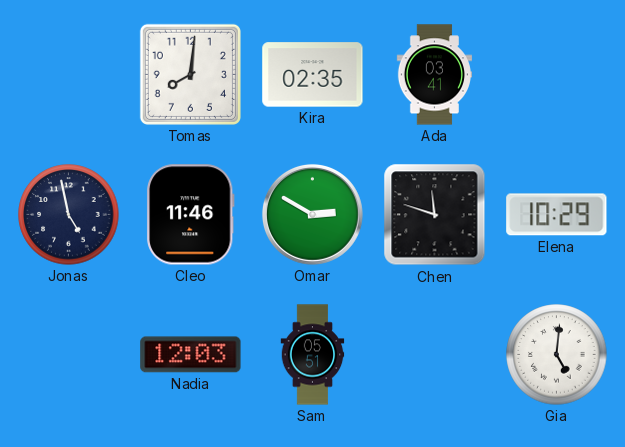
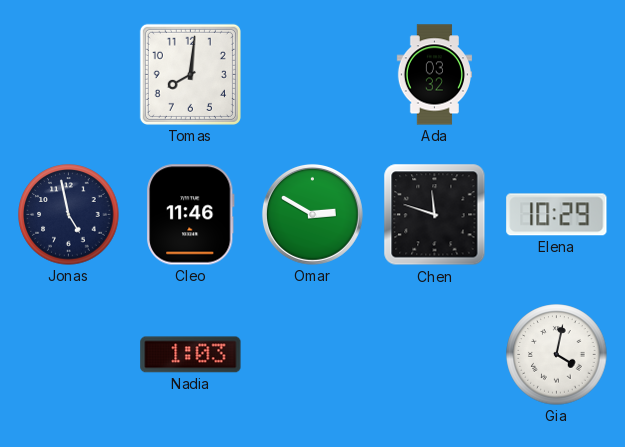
Kira: 02:35 -> none (313, 75)
Ada: 03:41 -> 03:32 (434, 75)
Nadia: 12:03 -> 1:03 (191, 355)
Sam: 05:51 -> none (313, 355)
Gia: 5:01 -> 4:02 (557, 355)
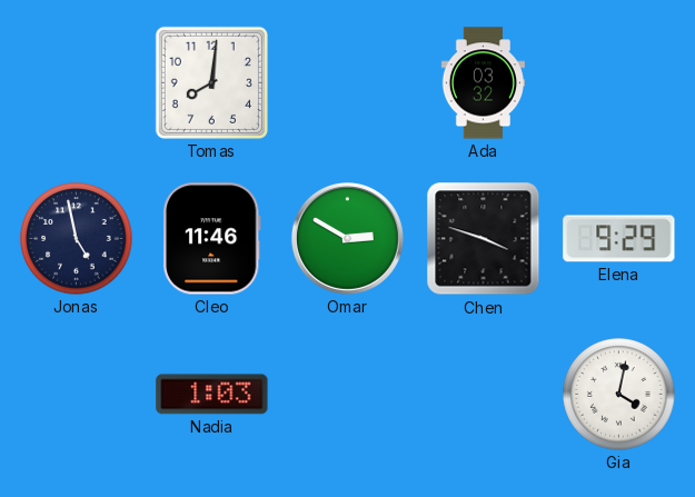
Chen: 11:48 -> 3:48 (484, 239)
Elena: 10:29 -> 9:29 (619, 239)
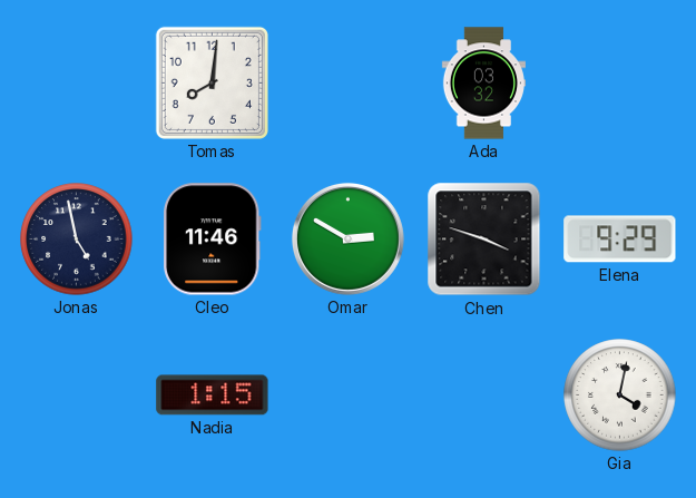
Nadia: 1:03 -> 1:15 (213, 396)
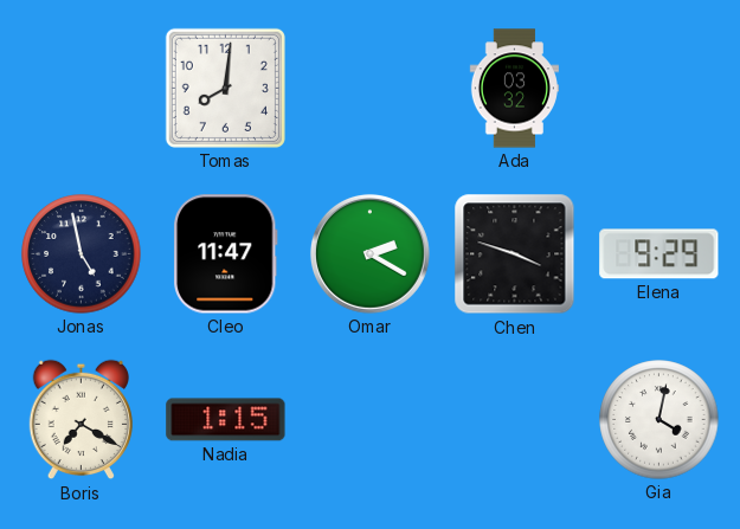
Cleo: 11:46 -> 11:47 (226, 254)
Omar: 2:50 -> 2:20 (369, 253)
Boris: none -> 7:20 (81, 420)
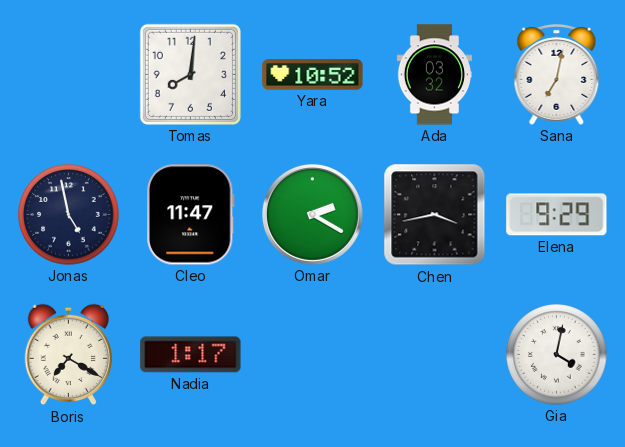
Yara: none -> 10:52 (313, 75)
Sana: none -> 7:02 (557, 74)
Chen: 3:48 -> 3:43 (435, 215)
Nadia: 1:15 -> 1:17 (191, 355)
